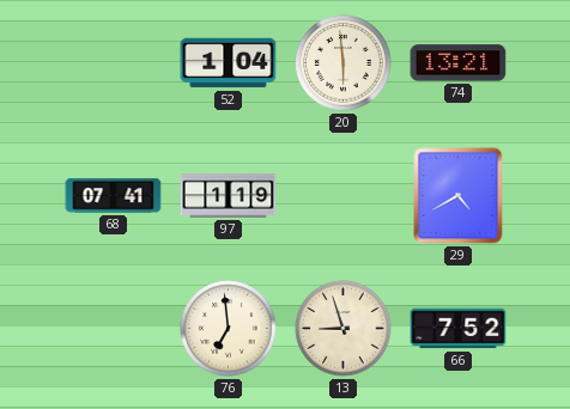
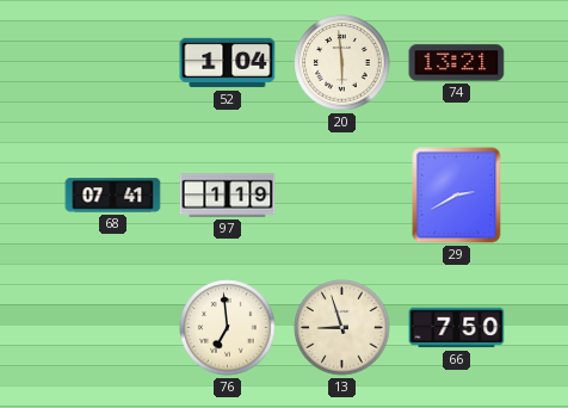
29: 4:40 -> 2:40 (457, 196)
66: 7:52 -> 7:50 (457, 328)
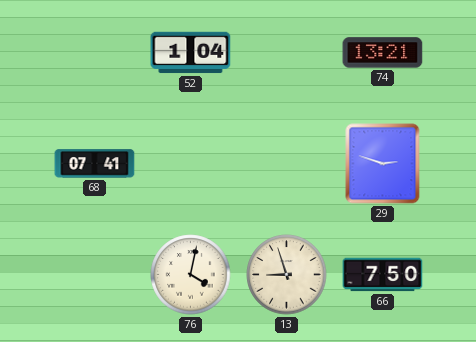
20: 5:59 -> none (342, 63)
97: 1:19 -> none (228, 196)
29: 2:40 -> 2:48 (383, 164)
76: 6:59 -> 4:02 (191, 275)
